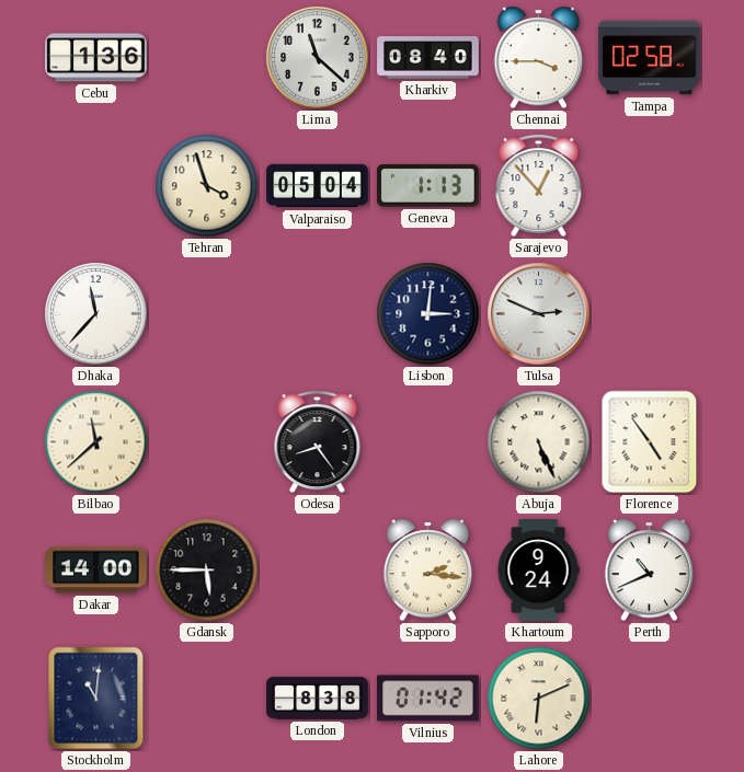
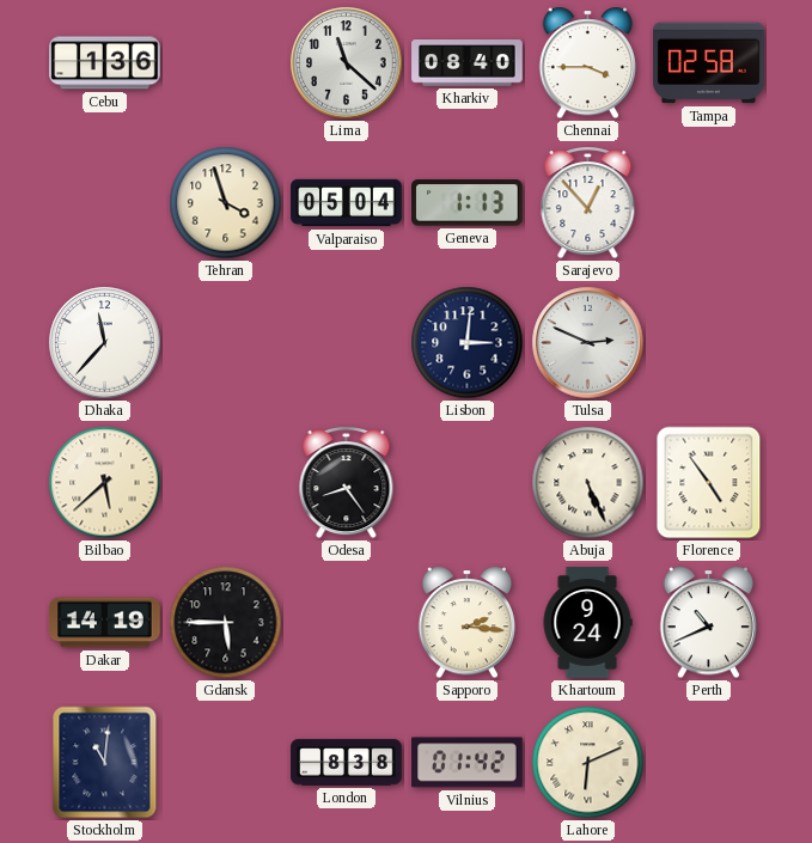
Bilbao: 11:38 -> 5:38 (105, 483)
Dakar: 14:00 -> 14:19 (105, 623)
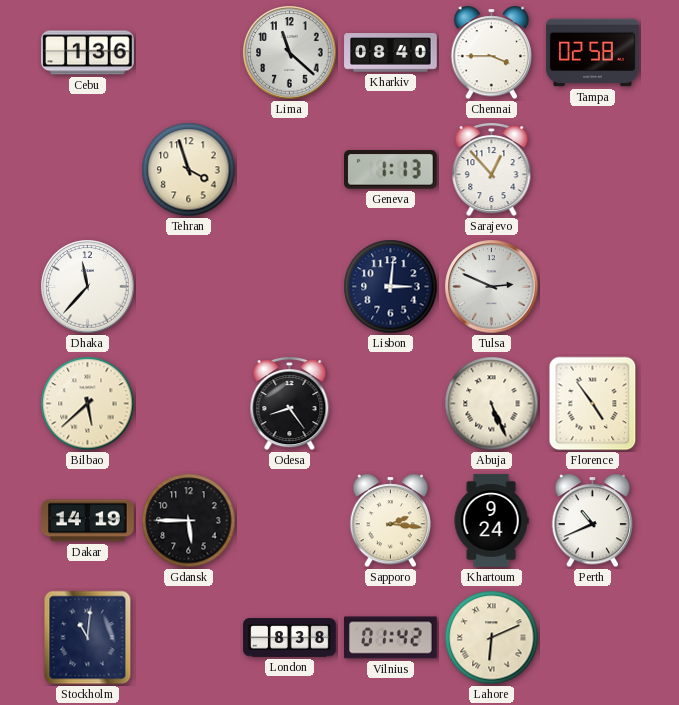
Valparaiso: 05:04 -> none (347, 203)
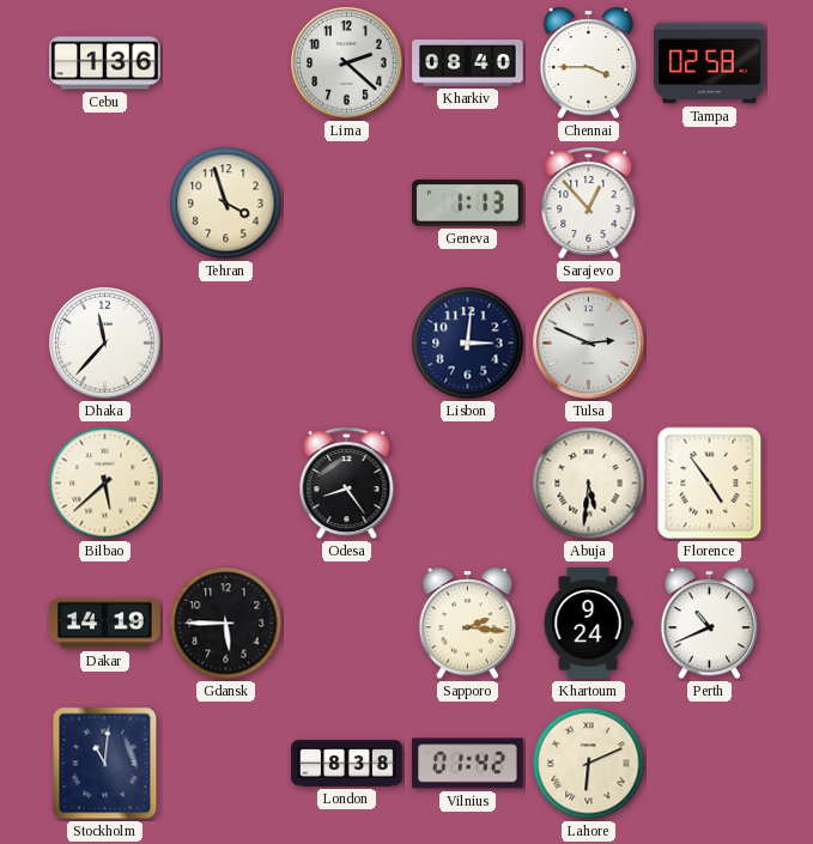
Lima: 11:22 -> 2:22 (347, 63)
Abuja: 5:26 -> 5:31 (589, 484)
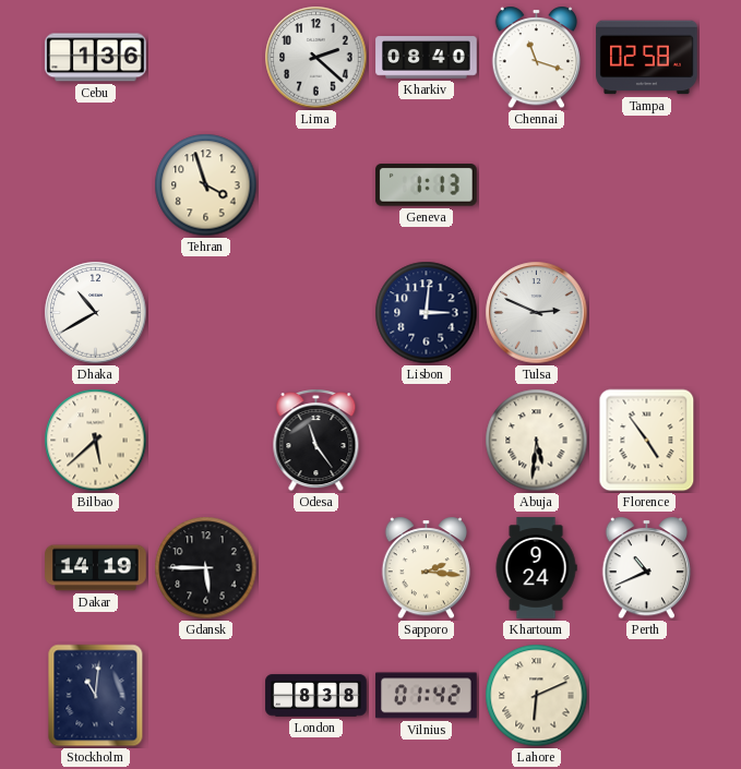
Chennai: 3:45 -> 11:18 (537, 58)
Sarajevo: 12:53 -> none (589, 204)
Dhaka: 11:37 -> 10:40 (96, 313)
Odesa: 8:24 -> 11:24 (316, 441)
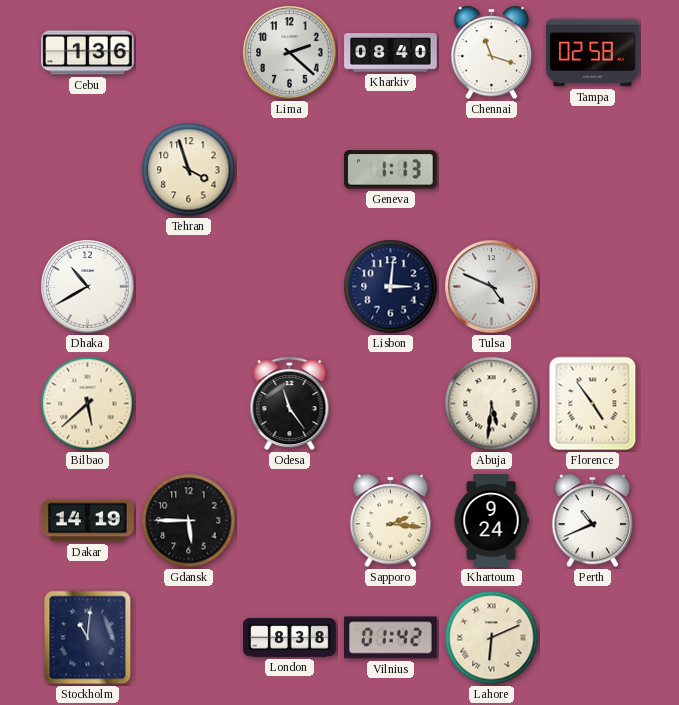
Tulsa: 2:49 -> 4:49 (492, 287)
